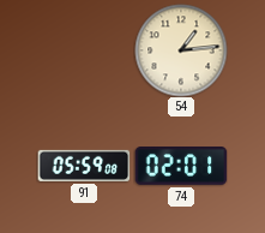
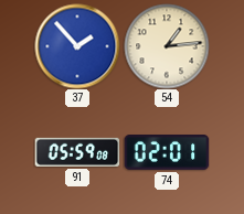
37: none -> 1:53 (77, 46)
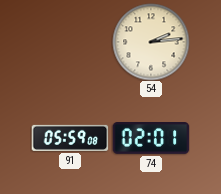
37: 1:53 -> none (77, 46)
54: 1:14 -> 2:14 (151, 42)
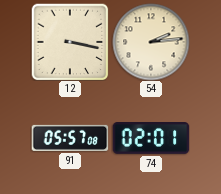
12: none -> 3:17 (70, 42)
91: 05:59 -> 05:57 (70, 138)
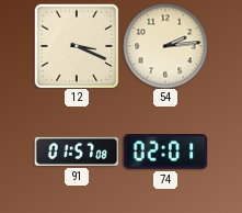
12: 3:17 -> 3:19 (77, 46)
91: 05:57 -> 01:57 (77, 152)
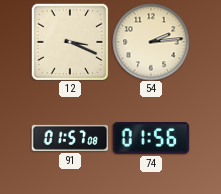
74: 02:01 -> 01:56 (151, 139)
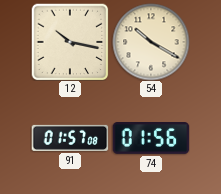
12: 3:19 -> 10:17 (70, 42)
54: 2:14 -> 10:20 (151, 42)
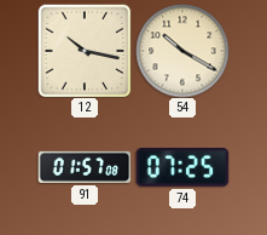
74: 01:56 -> 07:25 (182, 168)
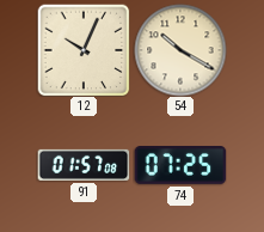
12: 10:17 -> 10:04 (84, 50)
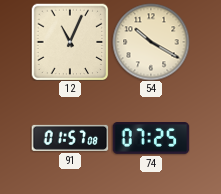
12: 10:04 -> 11:04 (70, 42)
